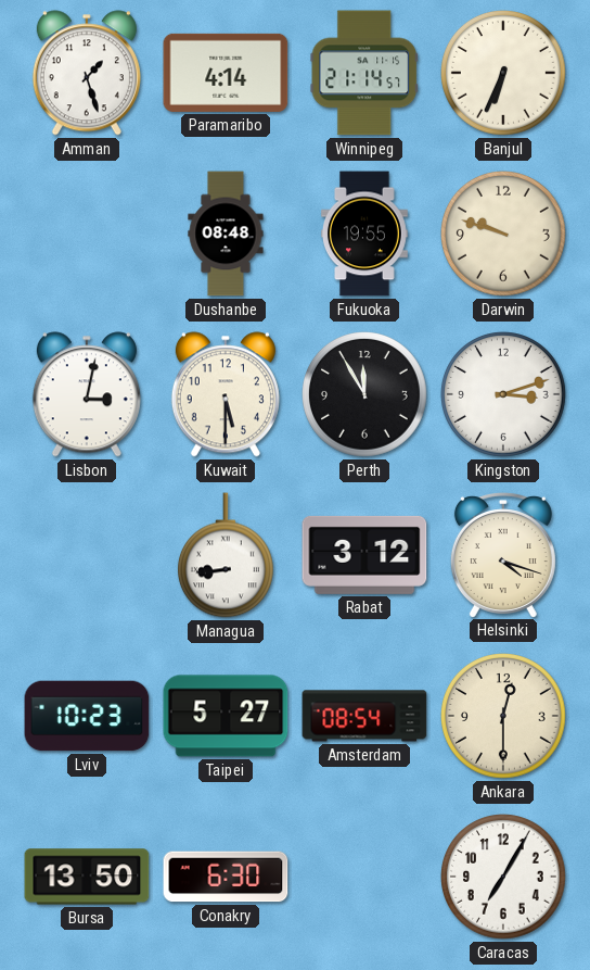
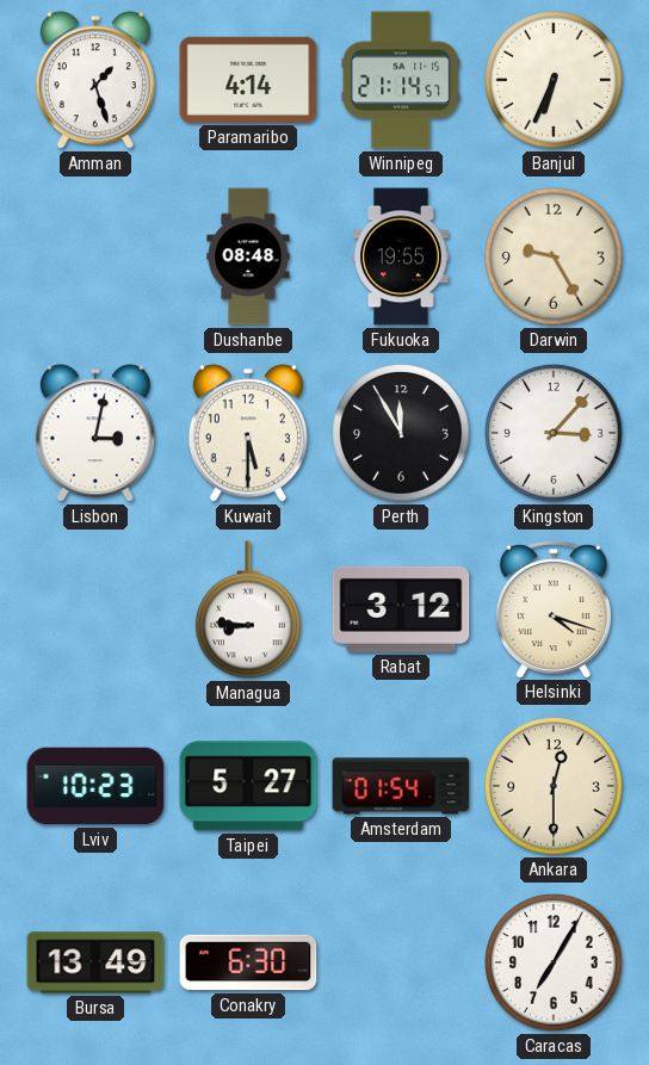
Darwin: 9:48 -> 9:25 (555, 258)
Kingston: 3:12 -> 3:07 (555, 434)
Managua: 8:44 -> 8:46 (248, 609)
Amsterdam: 08:54 -> 01:54 (401, 786)
Bursa: 13:50 -> 13:49 (95, 962)
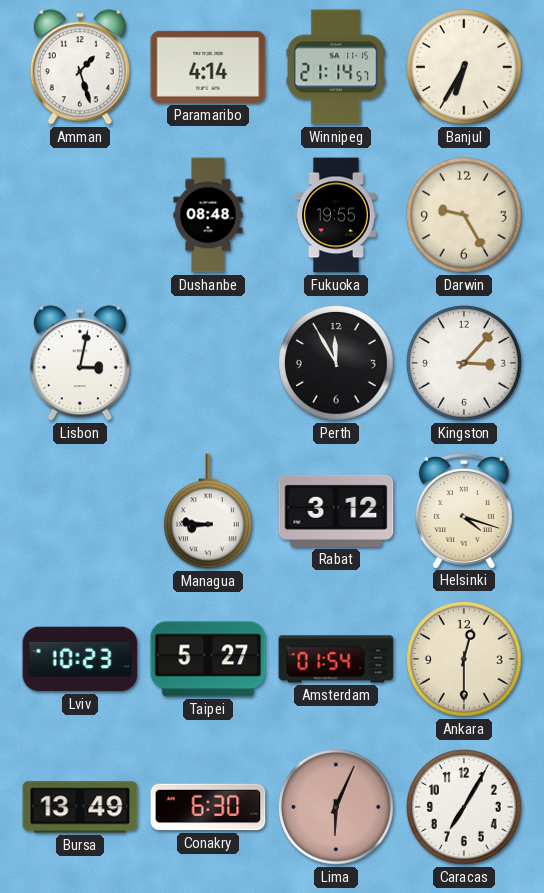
Banjul: 6:34 -> 6:35 (465, 68)
Kuwait: 5:30 -> none (248, 433)
Lima: none -> 6:04 (337, 808)
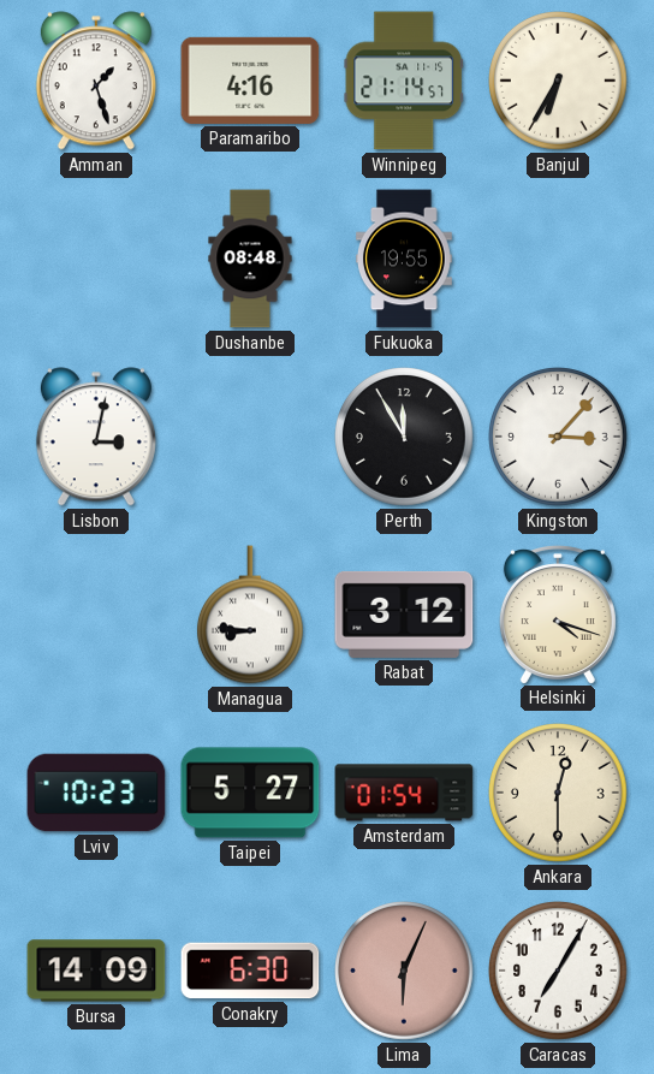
Paramaribo: 4:14 -> 4:16 (250, 81)
Darwin: 9:25 -> none (465, 216)
Bursa: 13:49 -> 14:09 (96, 971)
